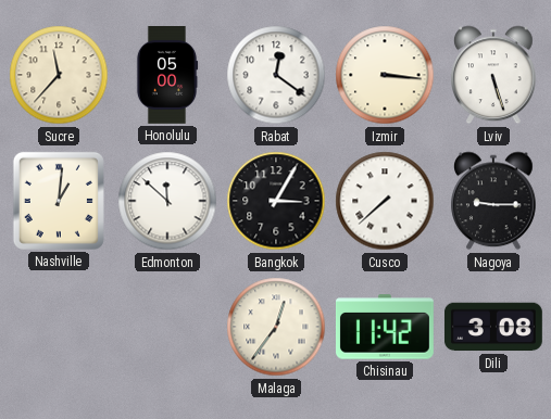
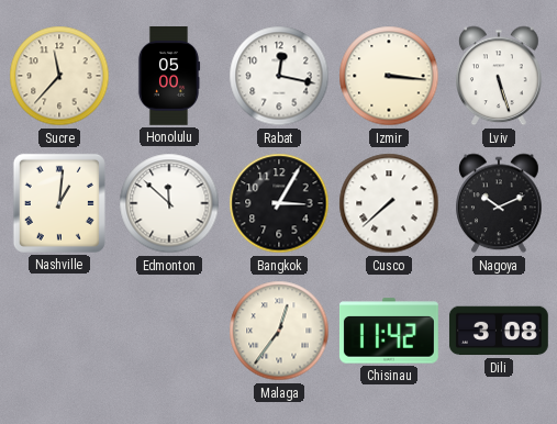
Rabat: 12:21 -> 12:17 (279, 76)
Nagoya: 9:15 -> 10:11 (500, 203)
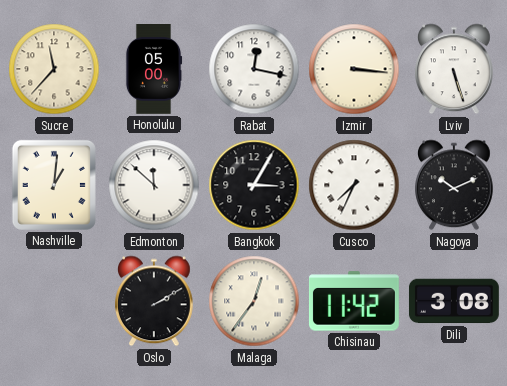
Cusco: 7:38 -> 7:34 (354, 185)
Oslo: none -> 2:10 (155, 301)
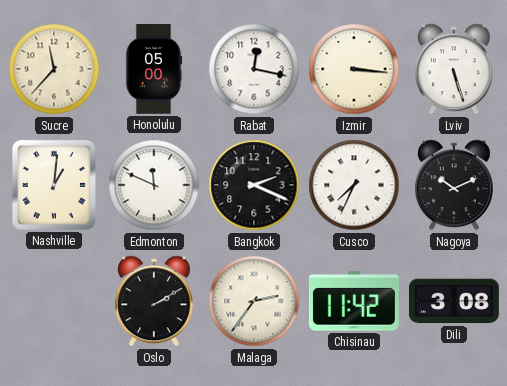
Edmonton: 11:52 -> 11:49 (154, 185)
Bangkok: 3:05 -> 2:19 (254, 185)
Malaga: 12:36 -> 2:36 (254, 301)
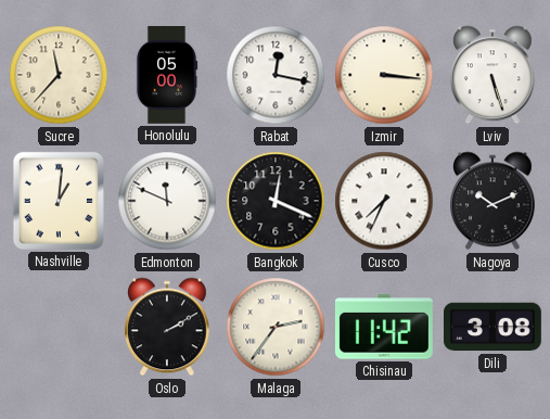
Bangkok: 2:19 -> 12:19 (276, 201)
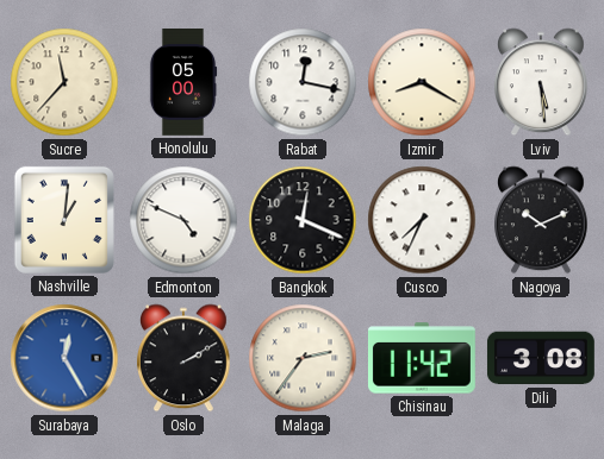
Izmir: 3:16 -> 8:20 (422, 82)
Lviv: 5:27 -> 5:29 (542, 82)
Edmonton: 11:49 -> 4:49 (183, 220)
Surabaya: none -> 12:25 (64, 358)
